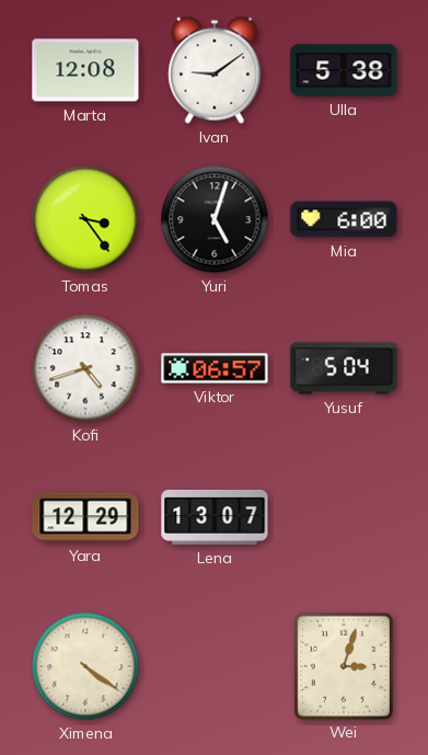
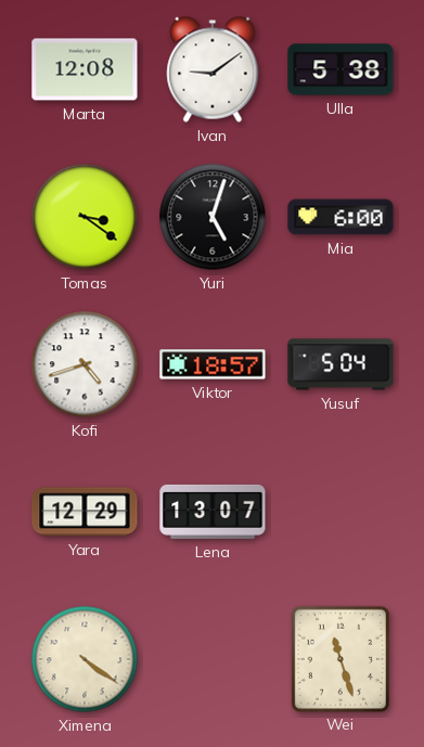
Tomas: 3:24 -> 3:21 (85, 217)
Viktor: 06:57 -> 18:57 (213, 364)
Wei: 3:03 -> 11:27 (341, 658)
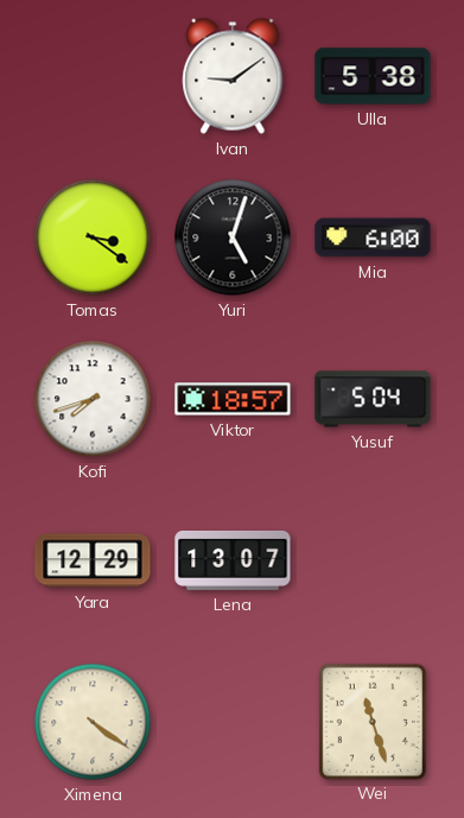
Marta: 12:08 -> none (85, 69)
Kofi: 4:42 -> 7:42 (93, 399)
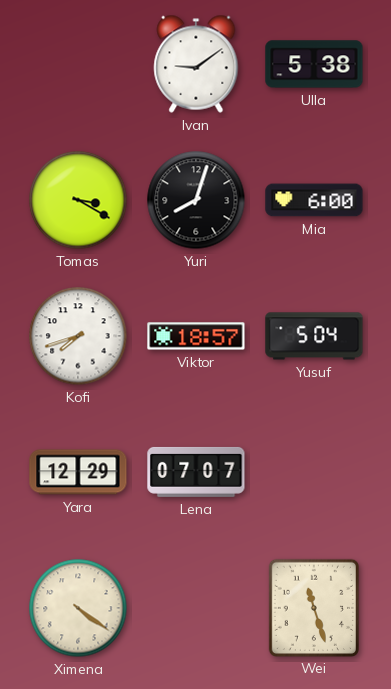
Tomas: 3:21 -> 3:20 (78, 200)
Yuri: 5:03 -> 8:03 (196, 200)
Lena: 13:07 -> 07:07 (196, 472)
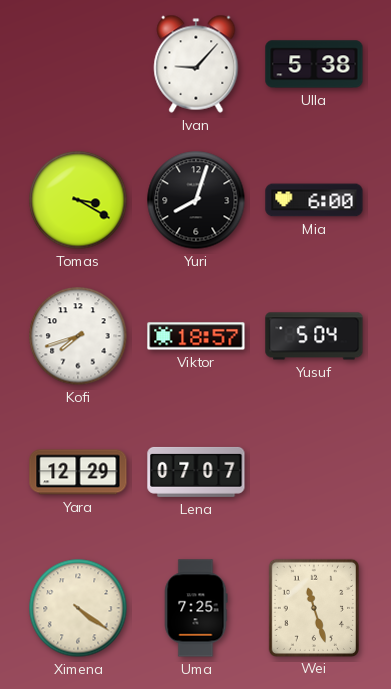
Ivan: 9:09 -> 9:07 (196, 64)
Uma: none -> 7:25 (196, 608)
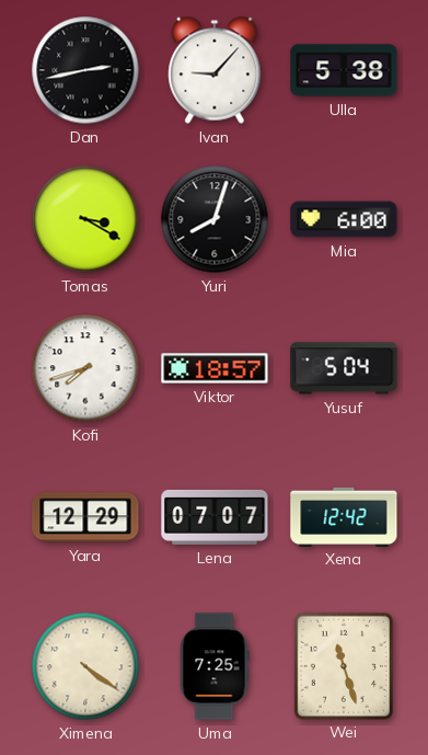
Dan: none -> 2:43 (85, 70)
Xena: none -> 12:42 (344, 516)
